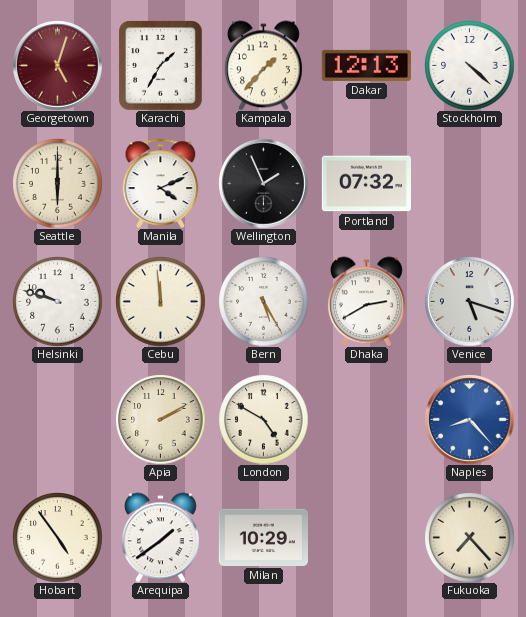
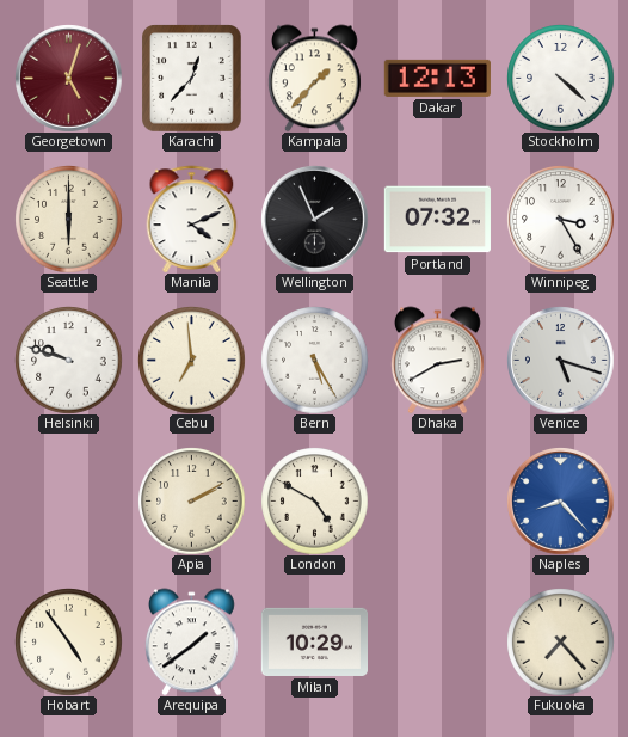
Karachi: 1:35 -> 12:37 (192, 78)
Winnipeg: none -> 3:25 (560, 219)
Cebu: 11:59 -> 6:59 (191, 360)
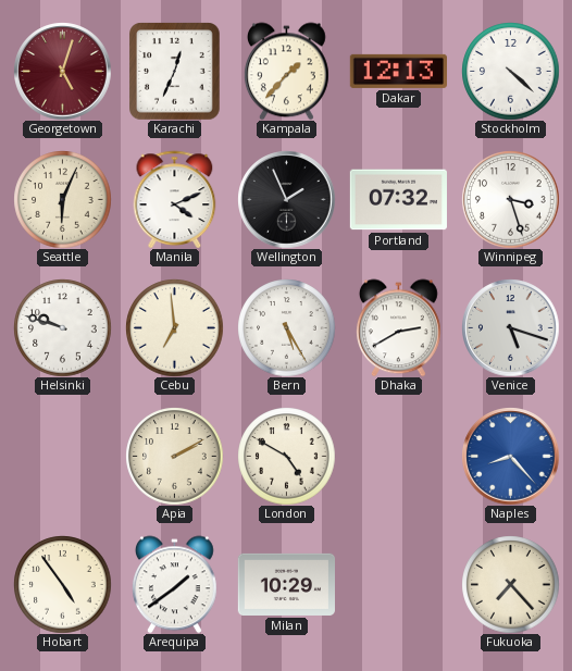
Karachi: 12:37 -> 12:34 (175, 71)
Seattle: 6:00 -> 6:04 (62, 199)
Winnipeg: 3:25 -> 3:27 (510, 199)
